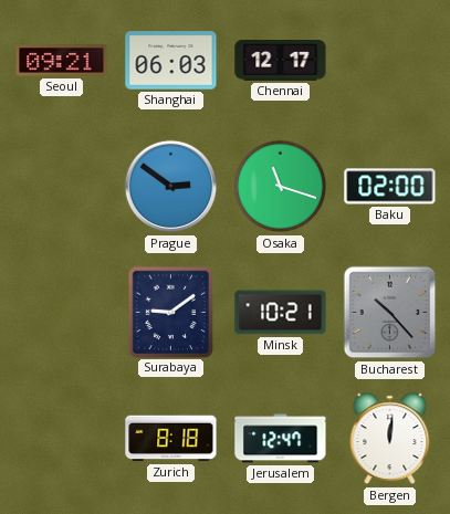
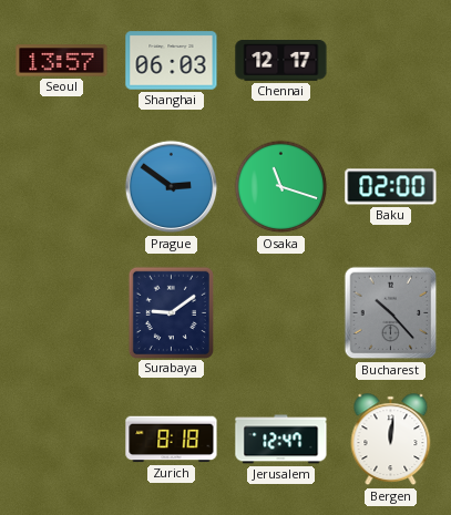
Seoul: 09:21 -> 13:57 (62, 61)
Minsk: 10:21 -> none (281, 313)
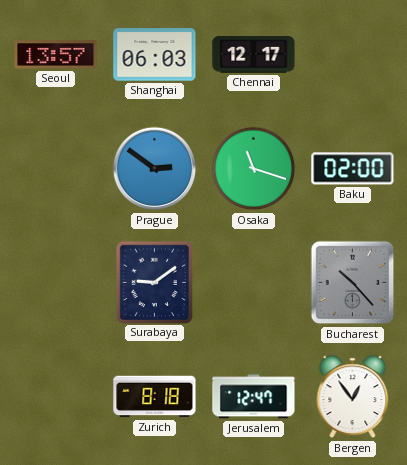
Bergen: 12:01 -> 12:54 (353, 397)
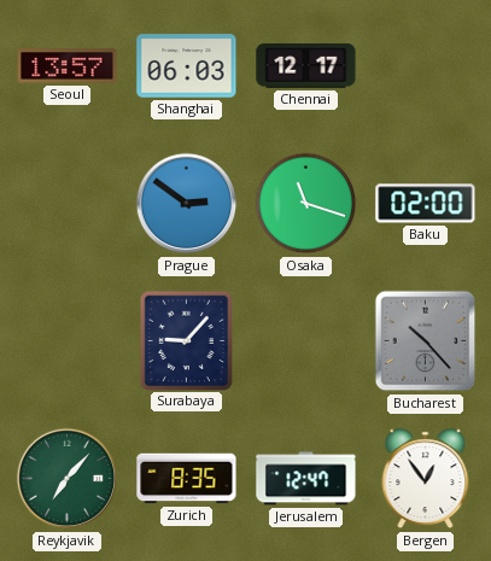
Surabaya: 9:09 -> 9:07 (186, 340)
Reykjavik: none -> 7:07 (68, 479)
Zurich: 8:18 -> 8:35 (187, 479)
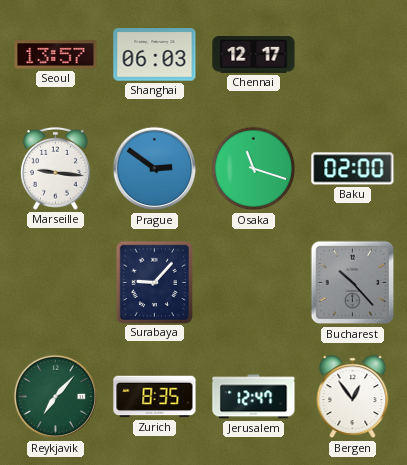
Marseille: none -> 9:16 (55, 168)
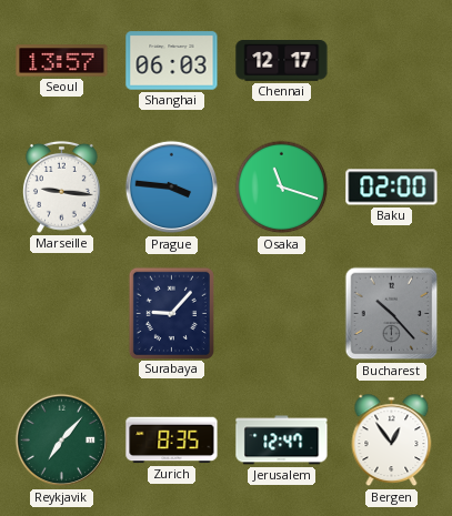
Prague: 2:51 -> 3:46 (172, 188)
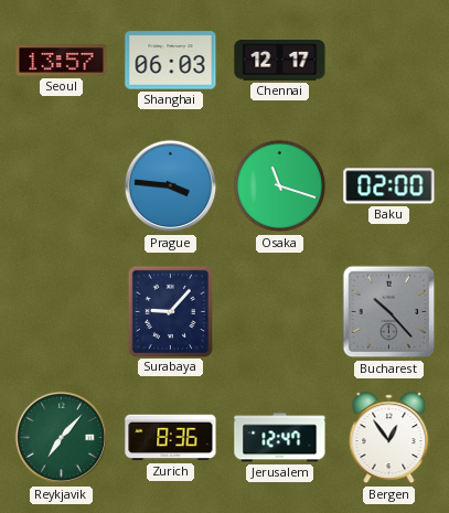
Marseille: 9:16 -> none (61, 186)
Zurich: 8:35 -> 8:36 (171, 438)
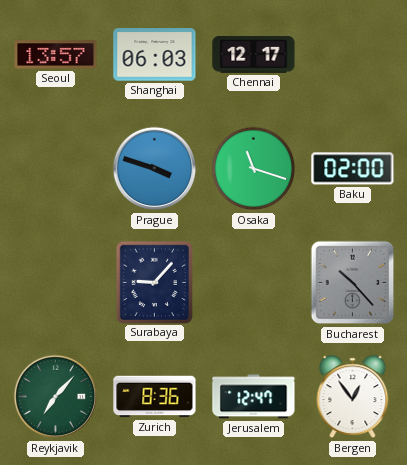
Prague: 3:46 -> 3:48 (155, 169)
